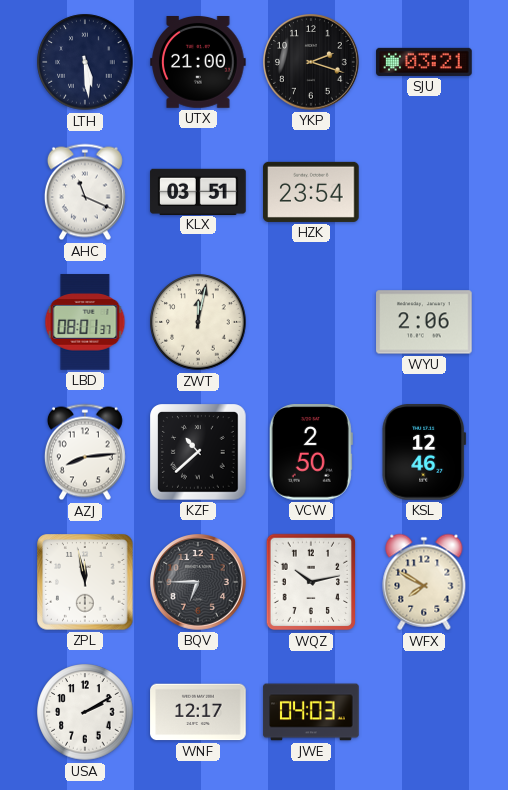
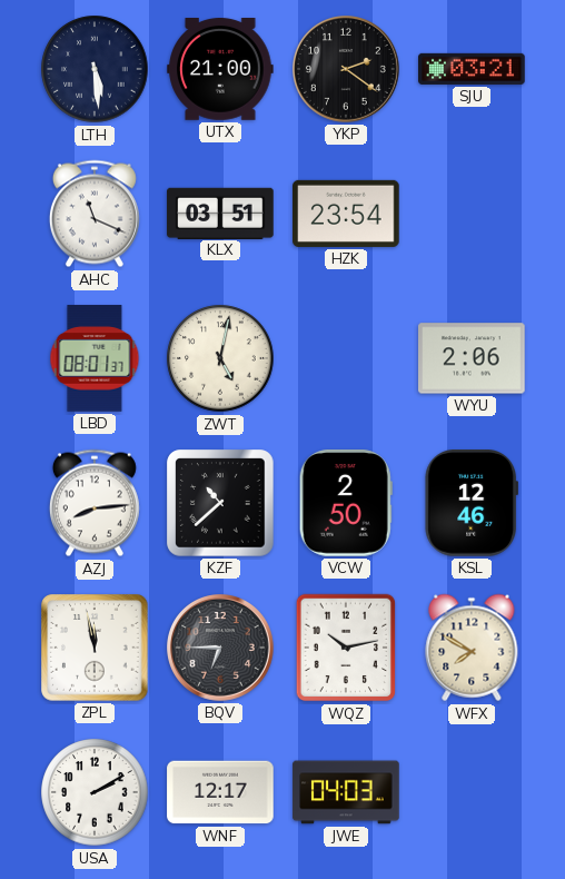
YKP: 2:18 -> 2:21 (347, 70)
ZWT: 12:02 -> 5:02 (220, 358)
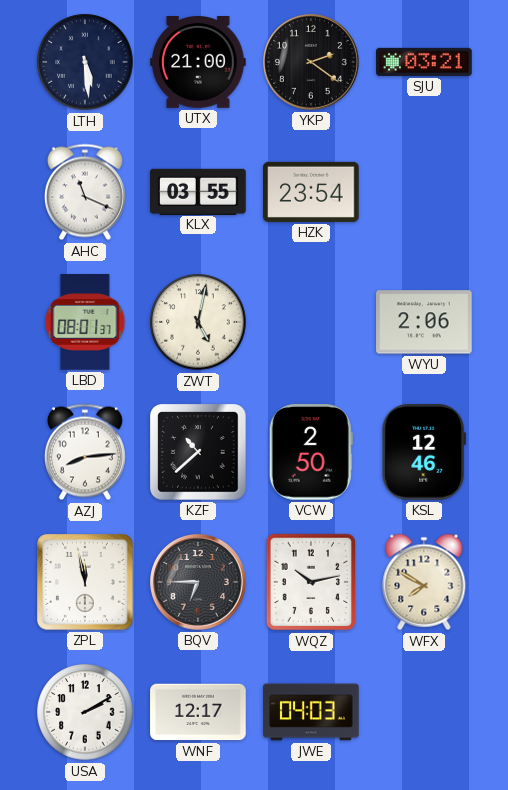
KLX: 03:51 -> 03:55 (198, 191)
